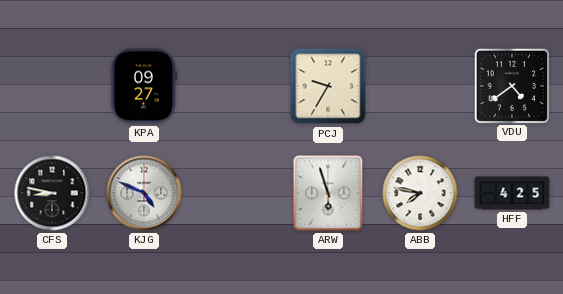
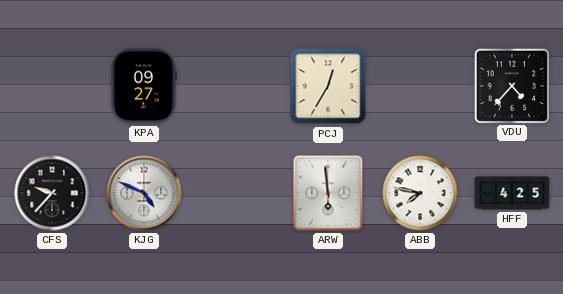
PCJ: 9:35 -> 12:35 (328, 86)
VDU: 4:39 -> 4:37 (511, 85)
CFS: 8:47 -> 9:37 (52, 193)
ARW: 5:57 -> 5:59 (328, 193)
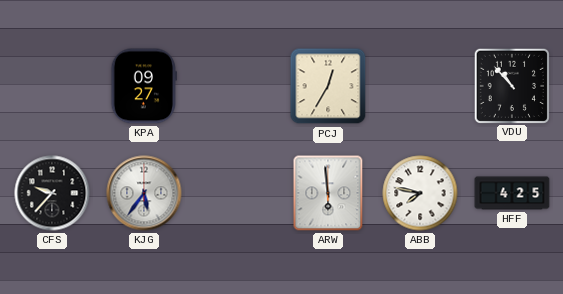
VDU: 4:37 -> 10:53 (511, 85)
KJG: 4:49 -> 5:36 (144, 193)
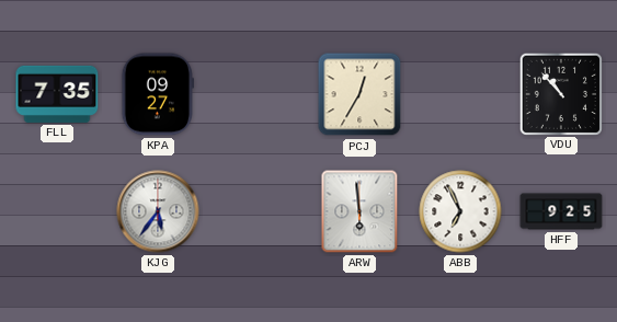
FLL: none -> 7:35 (57, 94)
CFS: 9:37 -> none (52, 193)
ABB: 7:47 -> 6:56 (460, 211)
HFF: 4:25 -> 9:25 (561, 211)
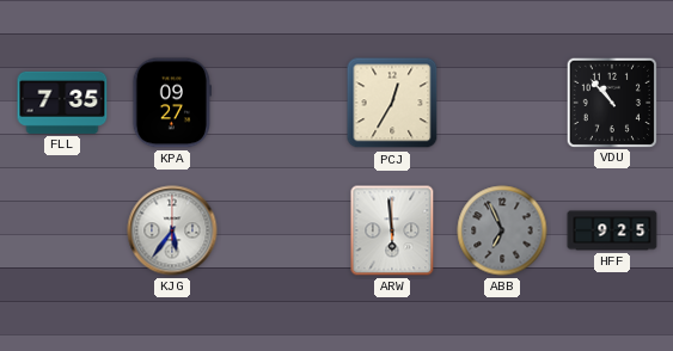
ABB dial: white -> grey (502, 230)
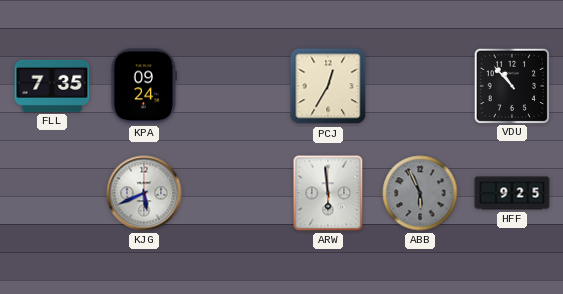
KPA: 09:27 -> 09:24 (143, 86)
KJG: 5:36 -> 5:41 (144, 193)
ABB: 6:56 -> 5:56 (420, 193)
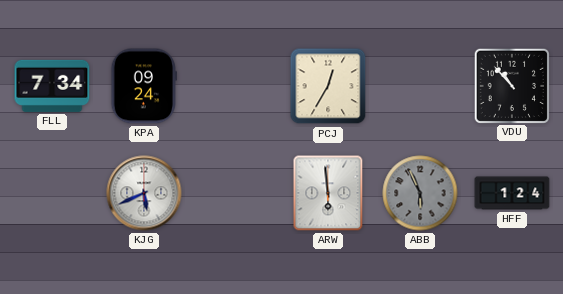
FLL: 7:35 -> 7:34 (52, 86)
HFF: 9:25 -> 1:24 (512, 193)
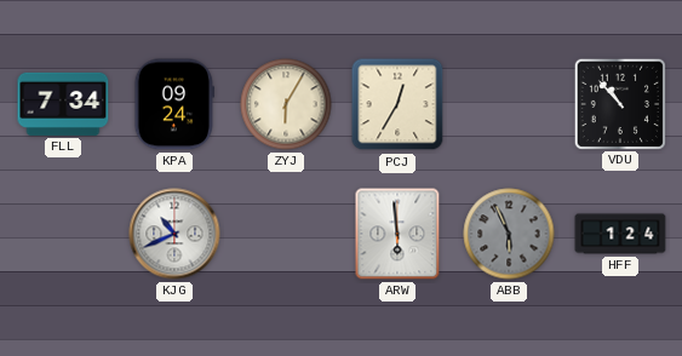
ZYJ: none -> 6:05 (286, 104)
KJG: 5:41 -> 10:41 (174, 234)
